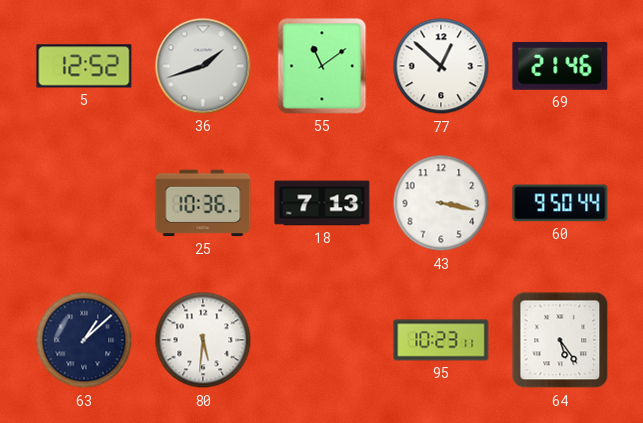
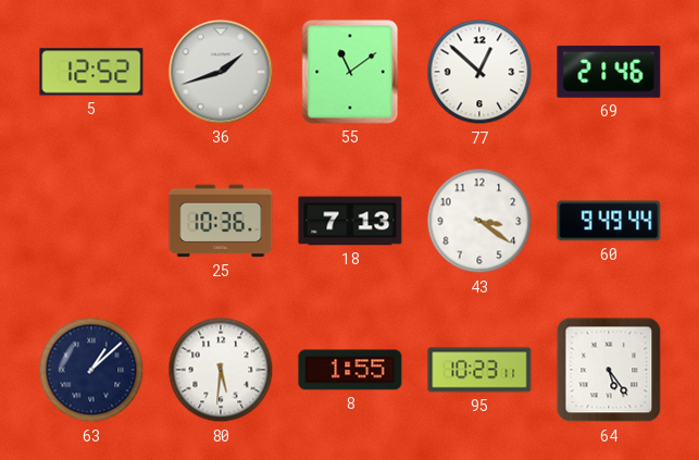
43: 3:17 -> 3:21 (479, 221)
60: 9:50 -> 9:49 (609, 221)
8: none -> 1:55 (350, 370)
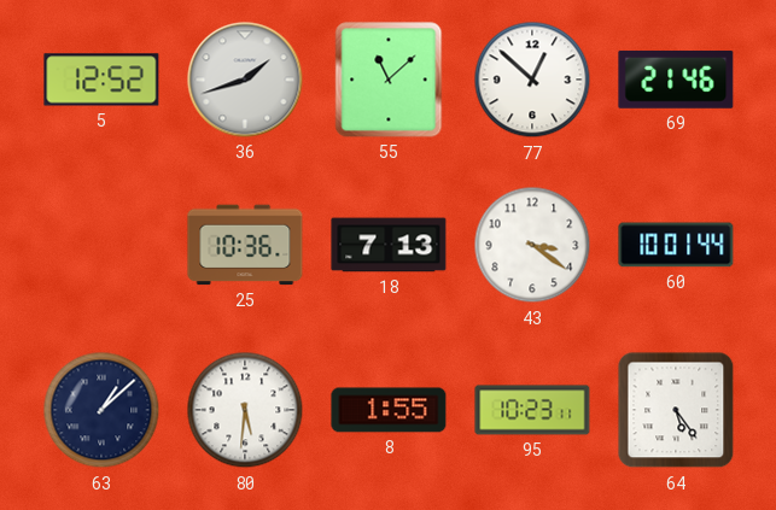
55: 11:09 -> 11:08 (389, 80)
60: 9:49 -> 10:01 (676, 245)
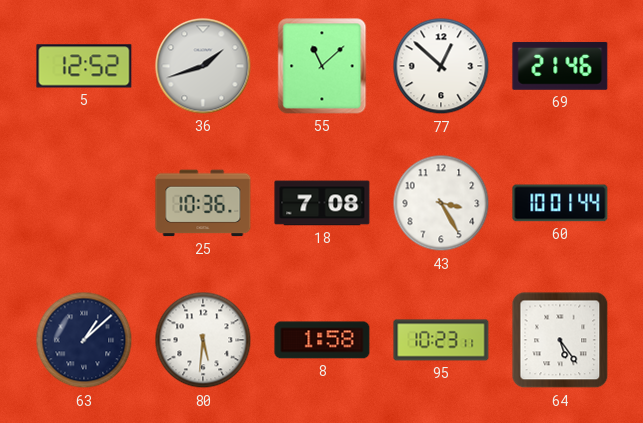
18: 7:13 -> 7:08 (322, 203)
43: 3:21 -> 3:25 (441, 203)
8: 1:55 -> 1:58 (322, 340)
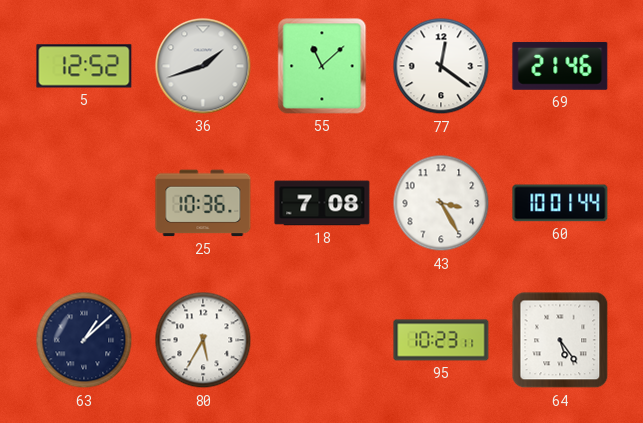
77: 12:52 -> 12:21 (441, 66)
80: 5:31 -> 5:35 (203, 340)
8: 1:58 -> none (322, 340)
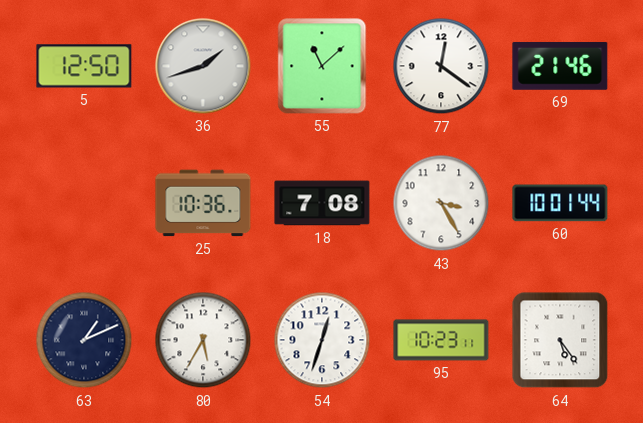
5: 12:52 -> 12:50 (84, 66)
63: 1:08 -> 1:11 (84, 340)
54: none -> 12:33 (322, 340)
